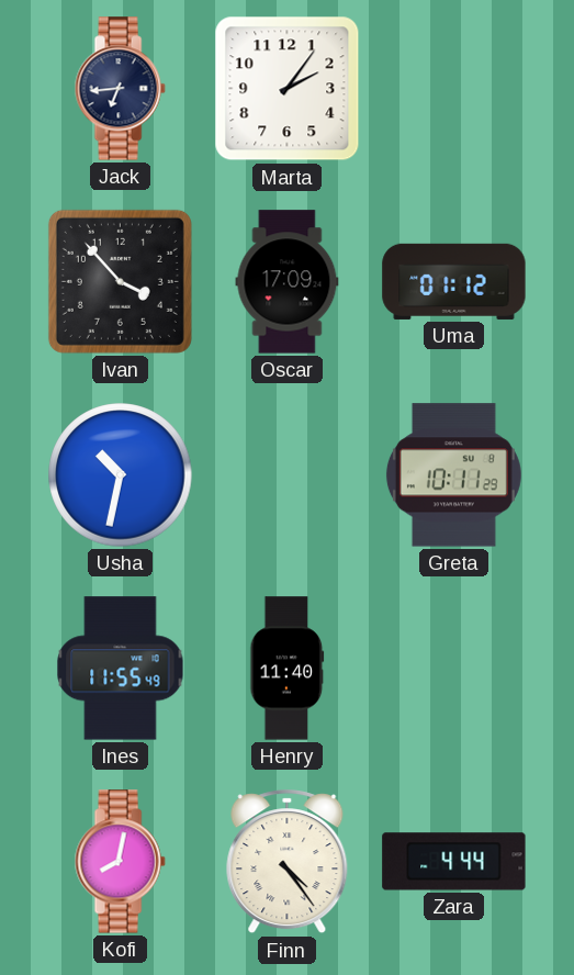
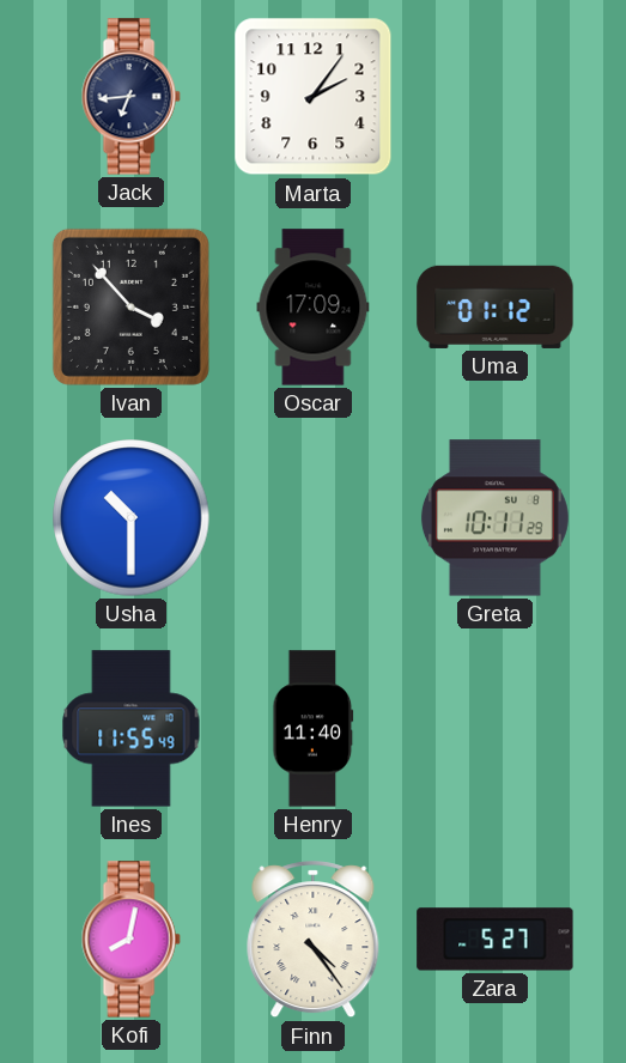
Usha: 10:32 -> 10:30 (132, 518)
Zara: 4:44 -> 5:27 (496, 940)
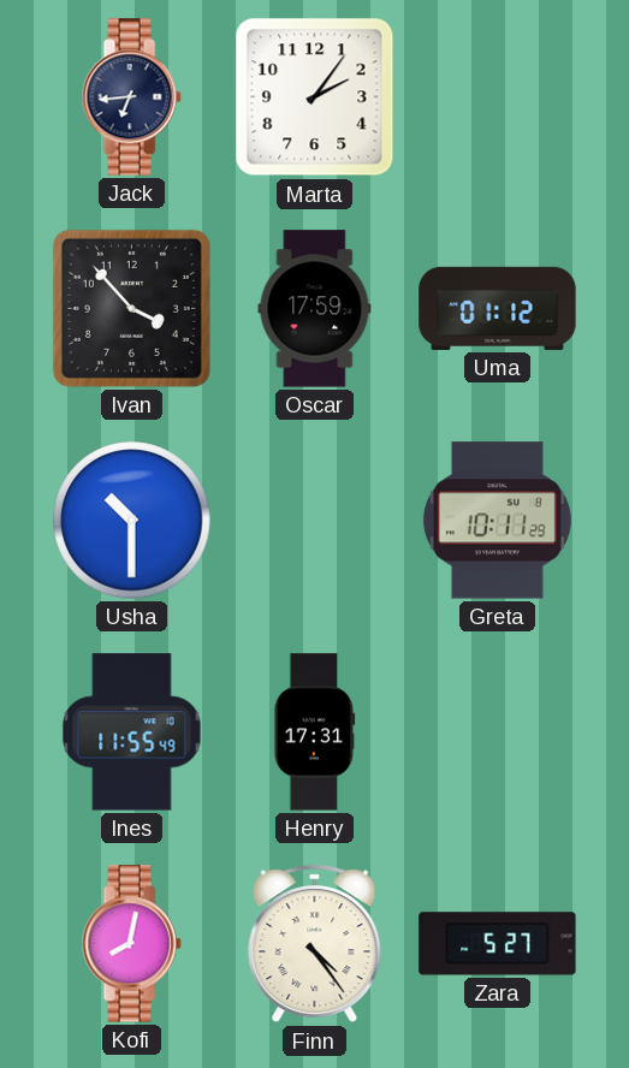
Oscar: 17:09 -> 17:59 (315, 309)
Henry: 11:40 -> 17:31 (315, 732)
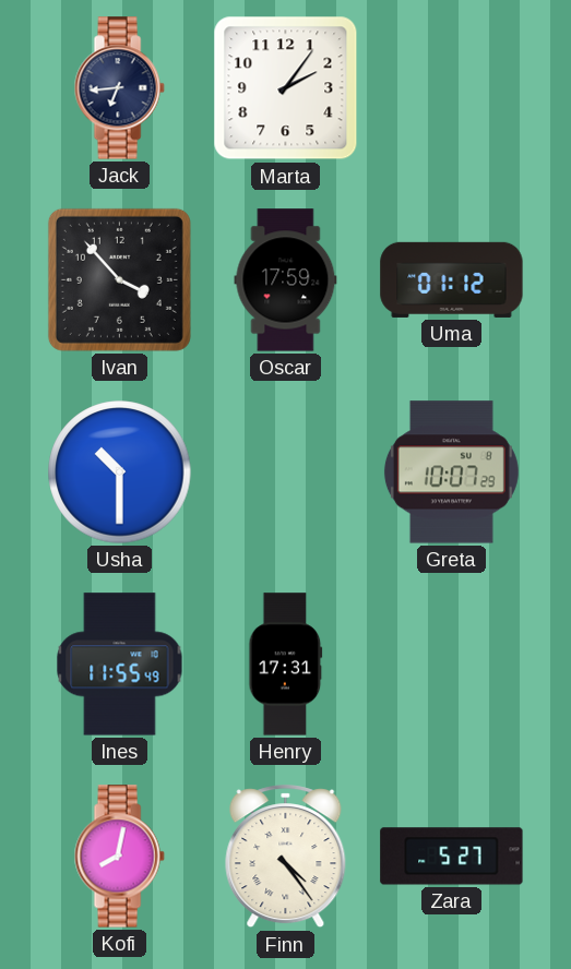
Greta: 10:11 -> 10:07 (451, 472)
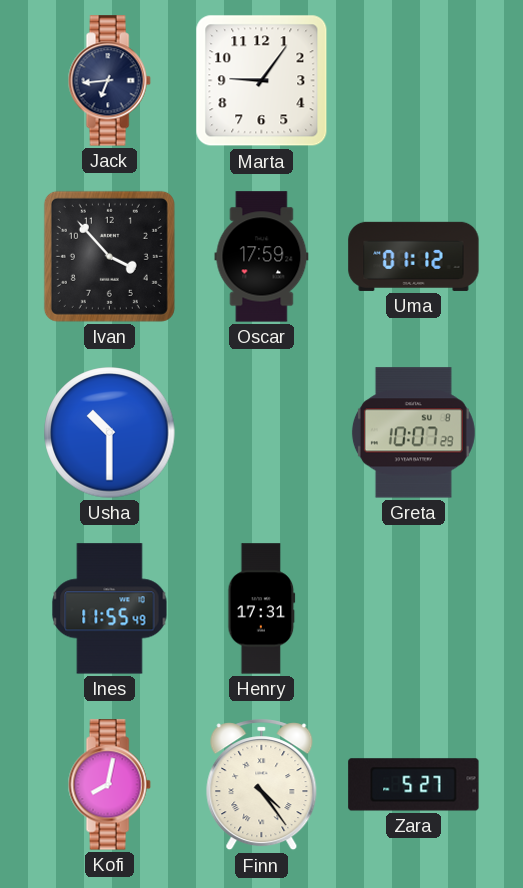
Marta: 2:06 -> 9:06 (262, 81)
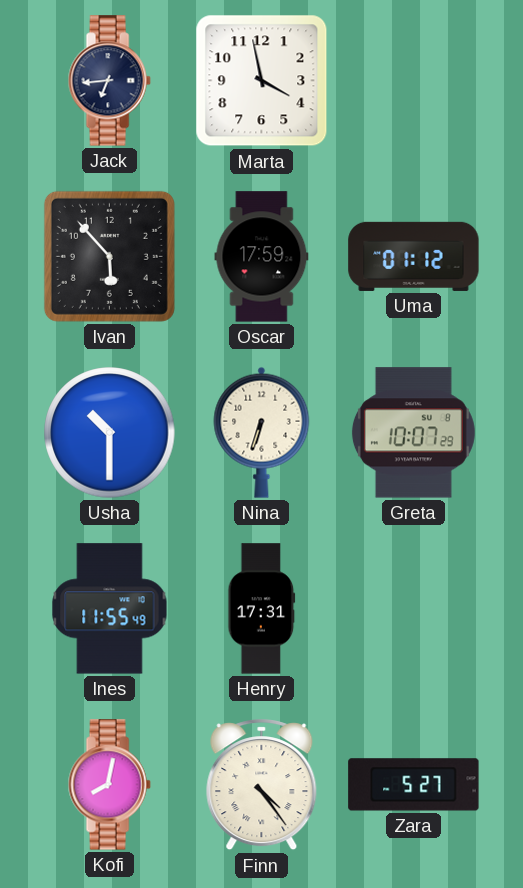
Marta: 9:06 -> 3:58 (262, 81)
Ivan: 3:53 -> 5:53 (109, 256)
Nina: none -> 6:33 (262, 432)
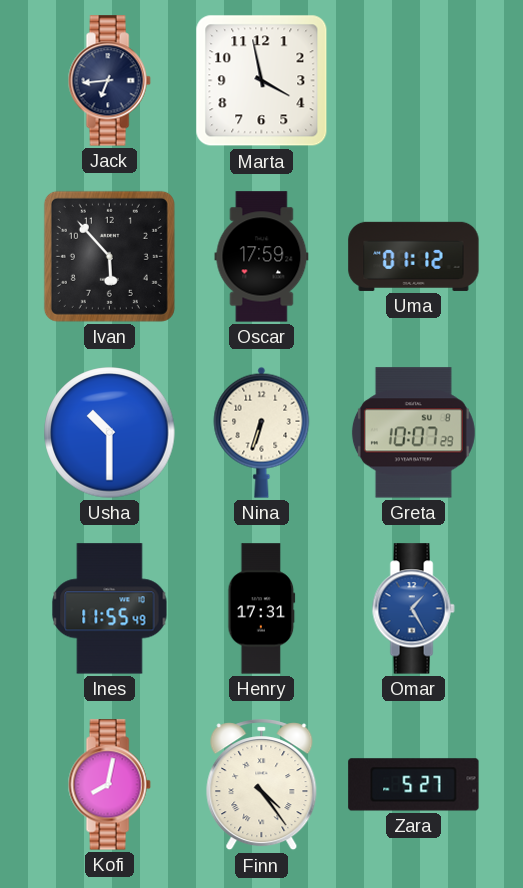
Omar: none -> 1:25 (413, 609)
